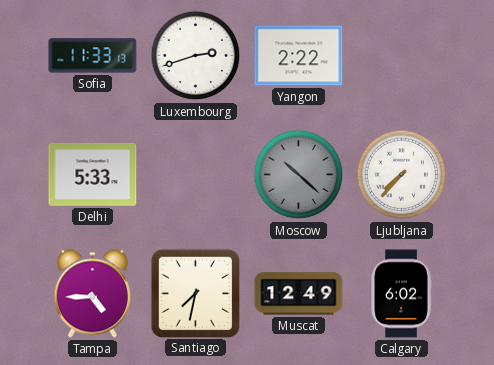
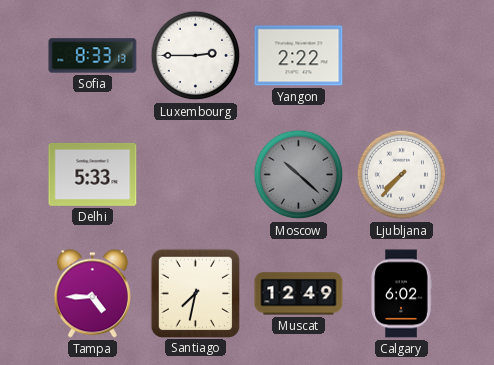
Sofia: 11:33 -> 8:33 (93, 56)
Luxembourg: 2:42 -> 2:45 (196, 56)
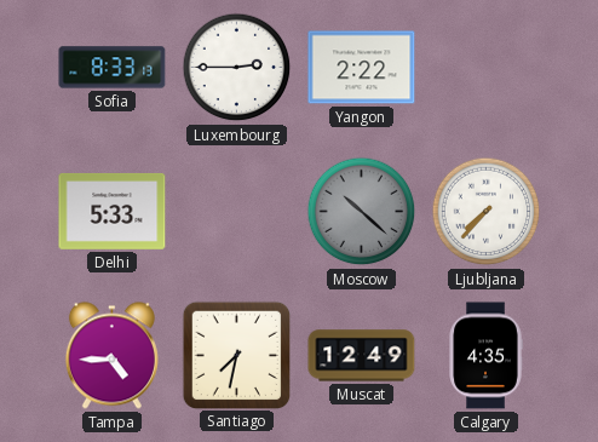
Calgary: 6:02 -> 4:35 (485, 356)
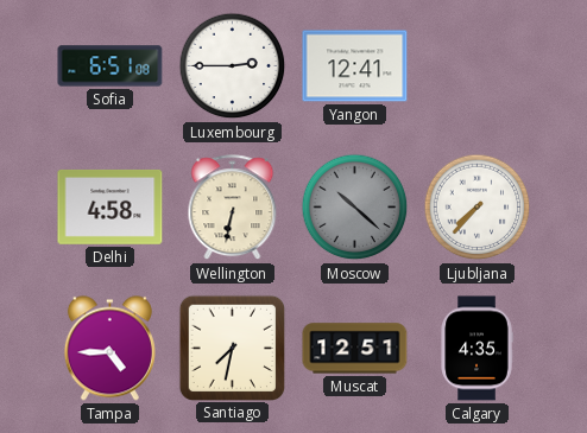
Sofia: 8:33 -> 6:51 (111, 66)
Yangon: 2:22 -> 12:41 (355, 66)
Delhi: 5:33 -> 4:58 (111, 208)
Wellington: none -> 6:32 (233, 208)
Muscat: 12:49 -> 12:51 (355, 349)
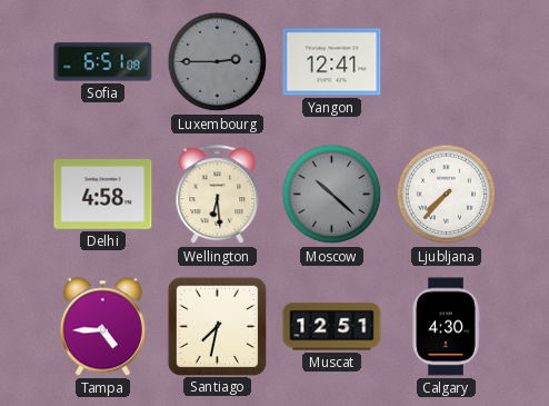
Luxembourg dial: white -> grey (218, 62)
Wellington: 6:32 -> 6:29 (218, 195)
Calgary: 4:35 -> 4:30 (446, 327)
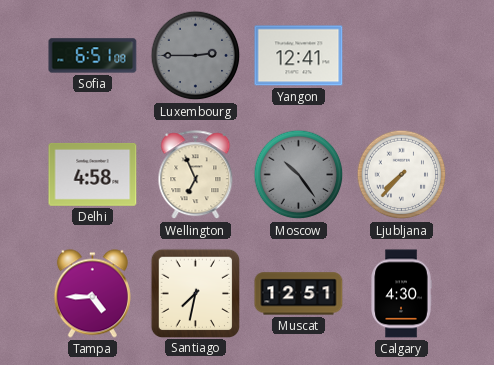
Wellington: 6:29 -> 6:56 (196, 175)
Moscow: 10:22 -> 10:24 (299, 175)
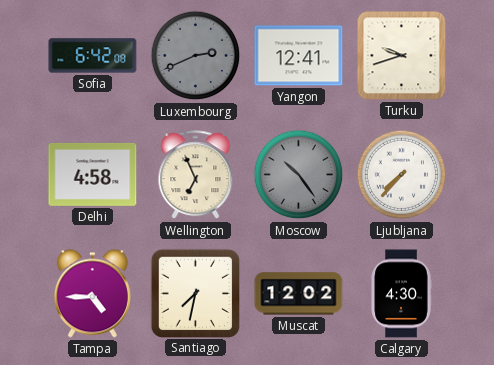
Sofia: 6:51 -> 6:42 (93, 56)
Luxembourg: 2:45 -> 2:41 (196, 56)
Turku: none -> 9:42 (402, 56)
Muscat: 12:51 -> 12:02 (299, 294)
